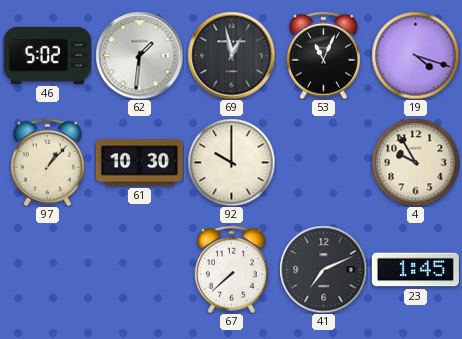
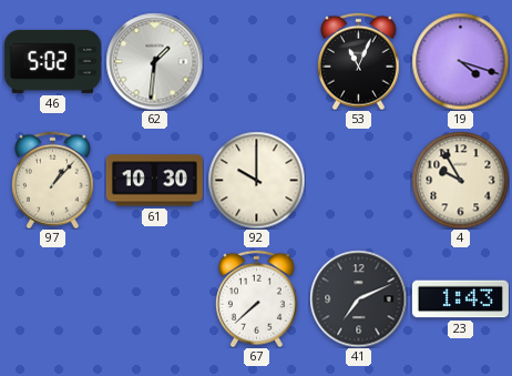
69: 12:58 -> none (231, 55)
23: 1:45 -> 1:43 (460, 299)
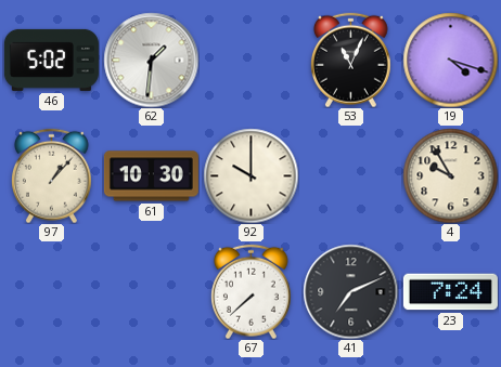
23: 1:43 -> 7:24 (450, 292)
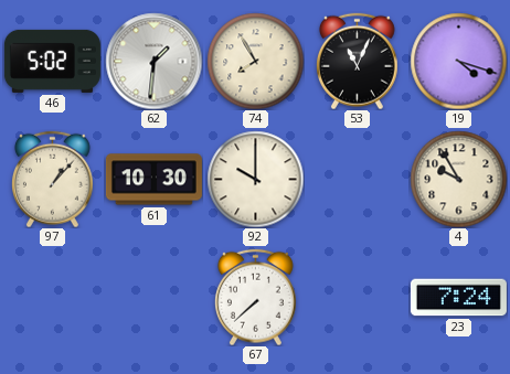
74: none -> 7:55 (255, 61)
41: 7:11 -> none (350, 291)
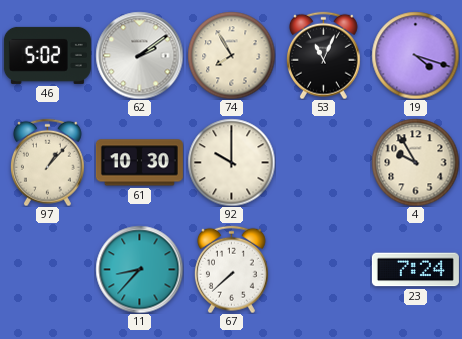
62: 1:31 -> 2:09 (139, 55)
11: none -> 8:37 (139, 269)
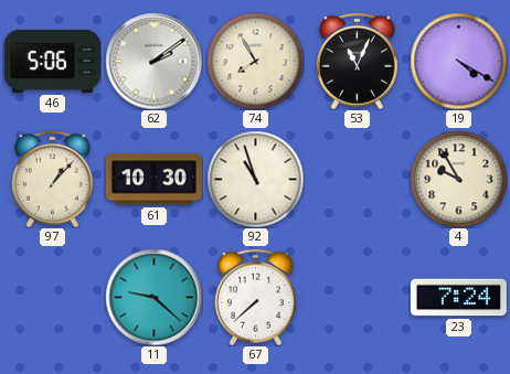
46: 5:02 -> 5:06 (52, 61)
19: 4:18 -> 4:20 (458, 61)
92: 10:00 -> 10:57 (255, 179)
11: 8:37 -> 9:22 (153, 297)
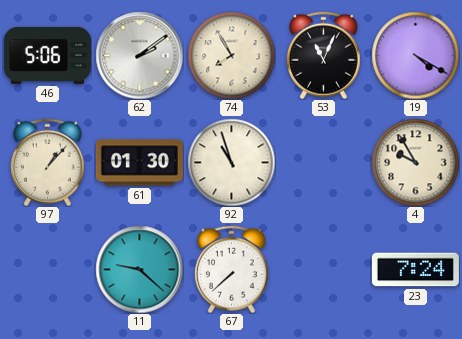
61: 10:30 -> 01:30 (139, 163)
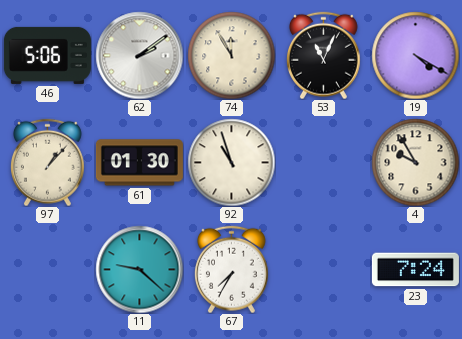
74: 7:55 -> 11:55 (231, 55)
67: 7:38 -> 7:35 (231, 269)
